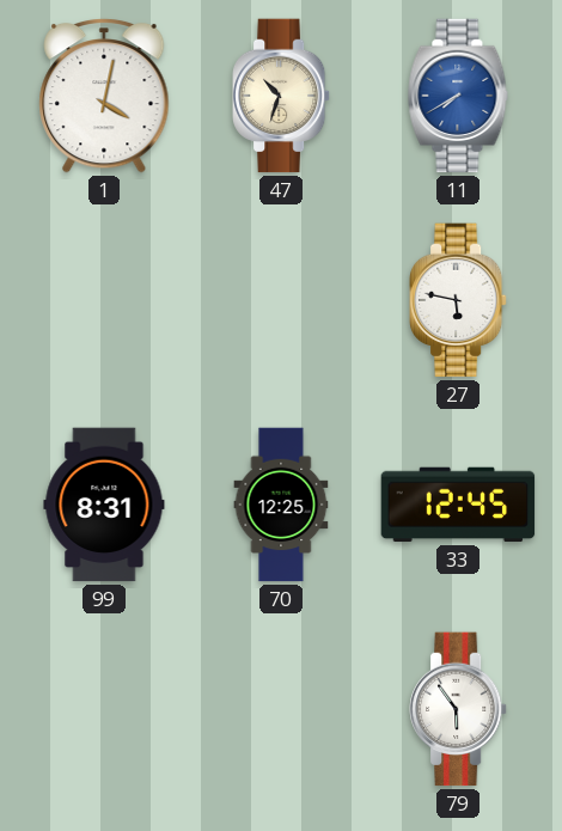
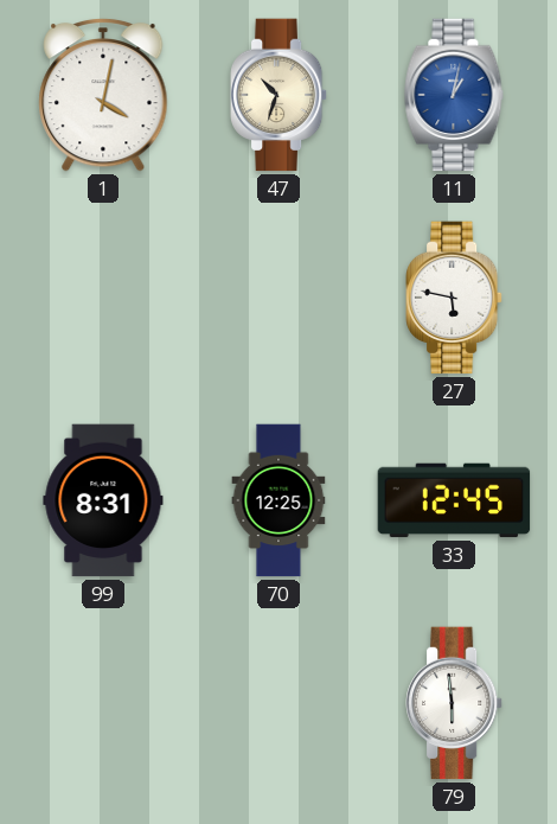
11: 7:40 -> 1:02 (454, 95)
79: 5:54 -> 5:59 (455, 703)
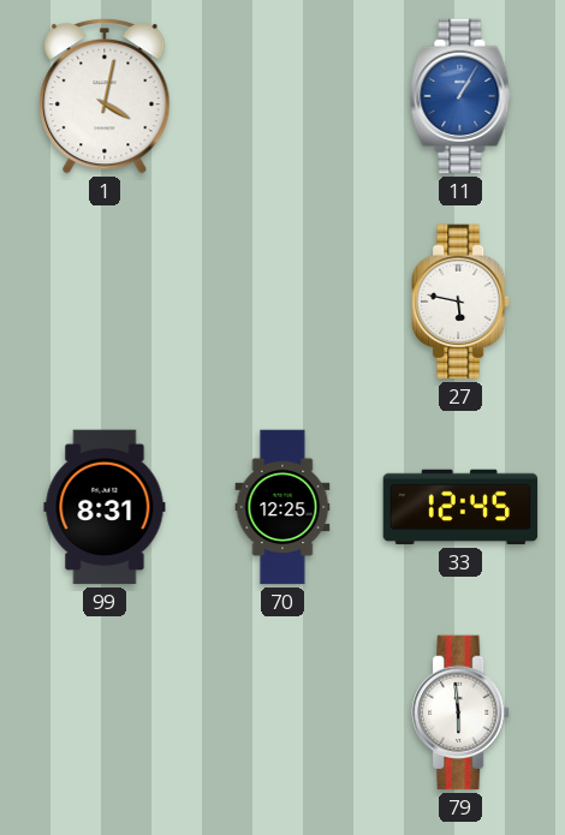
47: 10:33 -> none (280, 95)
11: 1:02 -> 1:05 (460, 96)
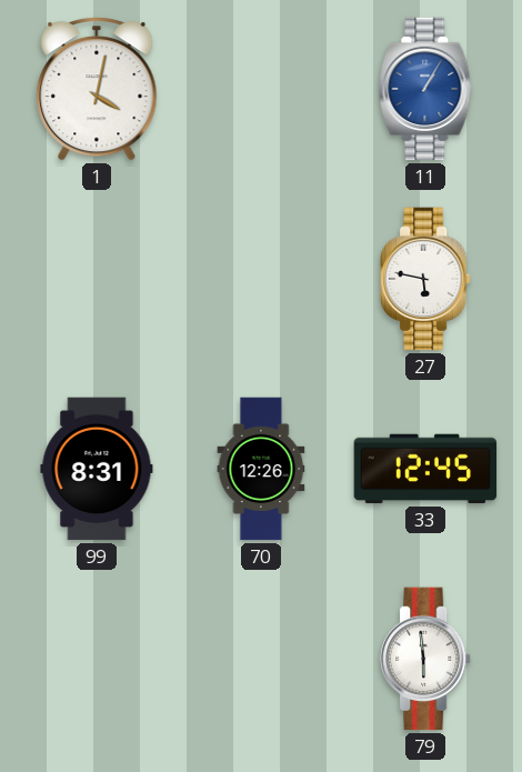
70: 12:25 -> 12:26 (261, 469)
